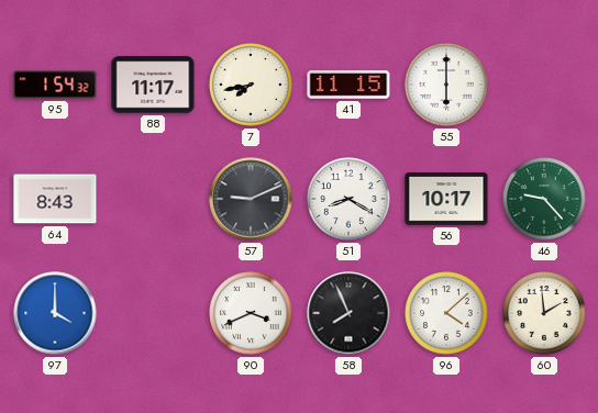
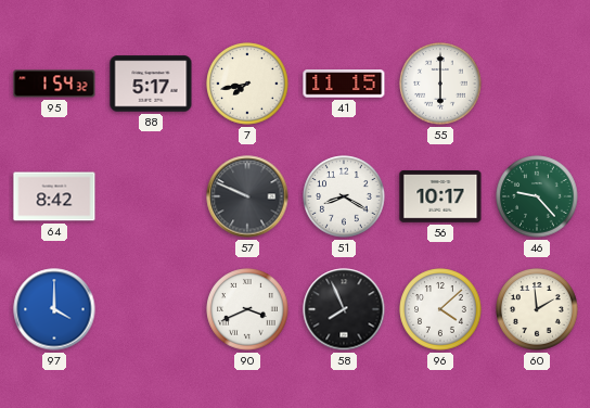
88: 11:17 -> 5:17 (151, 84)
64: 8:43 -> 8:42 (54, 196)
57: 9:11 -> 9:49 (247, 196)
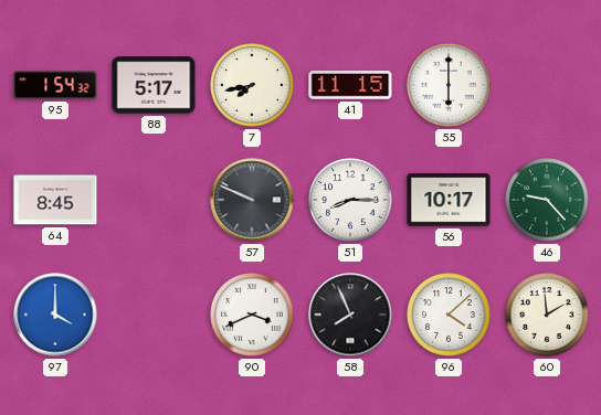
64: 8:42 -> 8:45 (55, 200)
51: 8:20 -> 8:15 (350, 200)
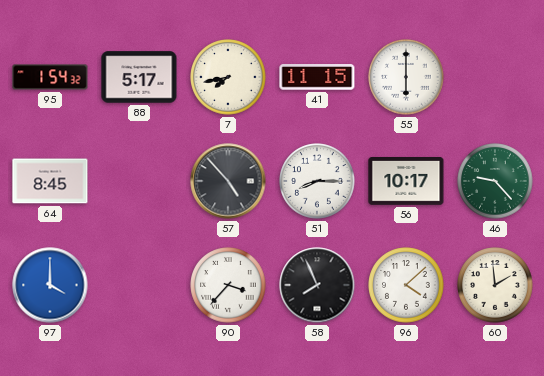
57: 9:49 -> 4:53 (228, 181)
90: 3:41 -> 3:37 (228, 285)
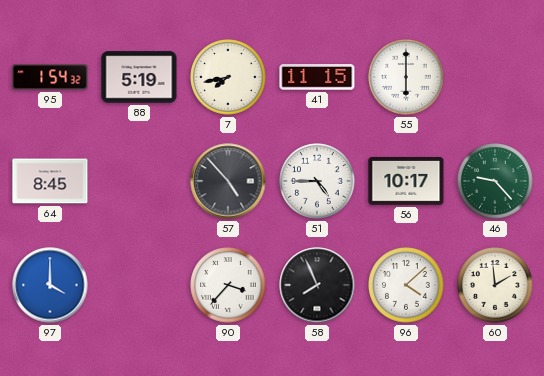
88: 5:17 -> 5:19 (139, 77)
51: 8:15 -> 4:45 (317, 181)
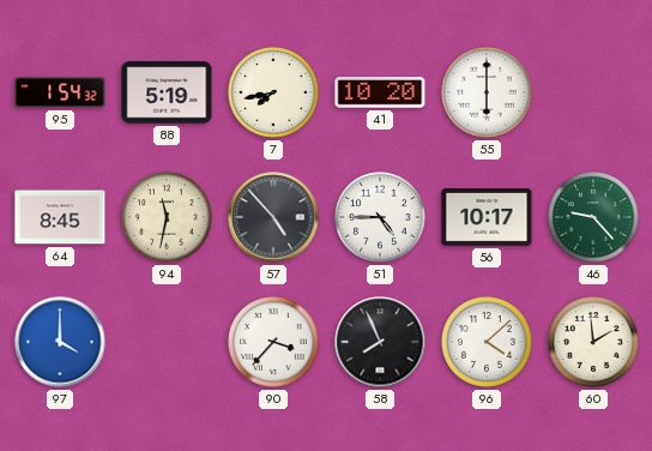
41: 11:15 -> 10:20 (380, 92)
94: none -> 11:32 (167, 217)
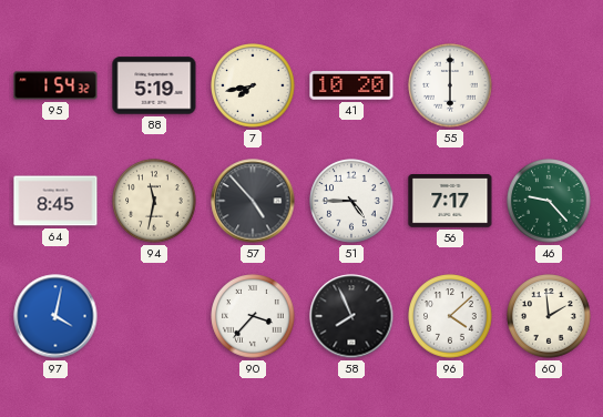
56: 10:17 -> 7:17 (450, 202)
97: 4:00 -> 4:02 (55, 316)
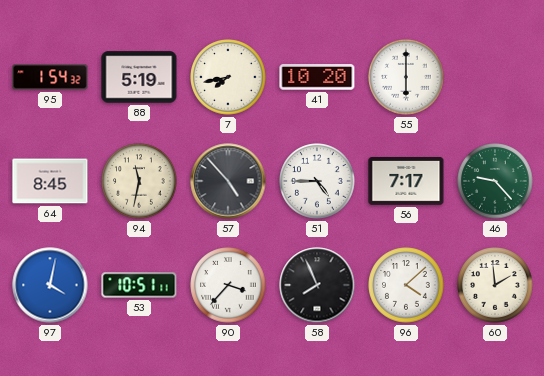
53: none -> 10:51 (139, 285)
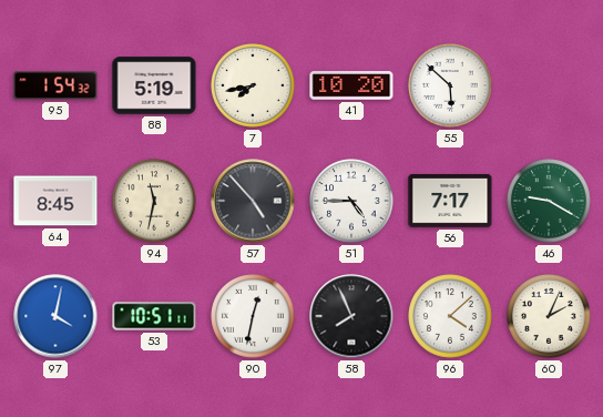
55: 6:00 -> 5:52 (450, 85)
46: 9:23 -> 9:20 (549, 201)
90: 3:37 -> 12:32 (253, 316)
60: 1:59 -> 2:04 (549, 316)
